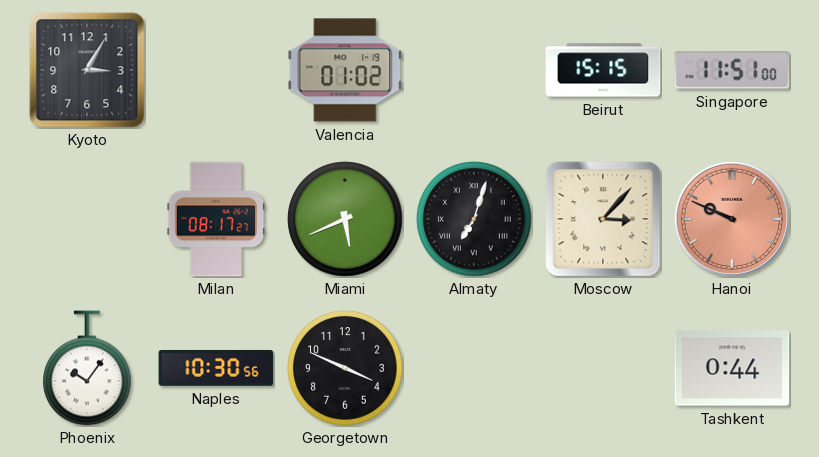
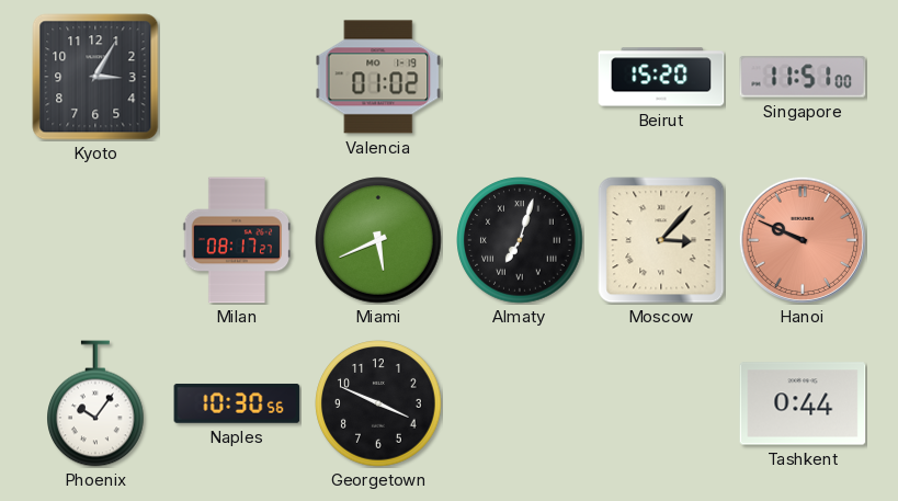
Beirut: 15:15 -> 15:20 (661, 77)
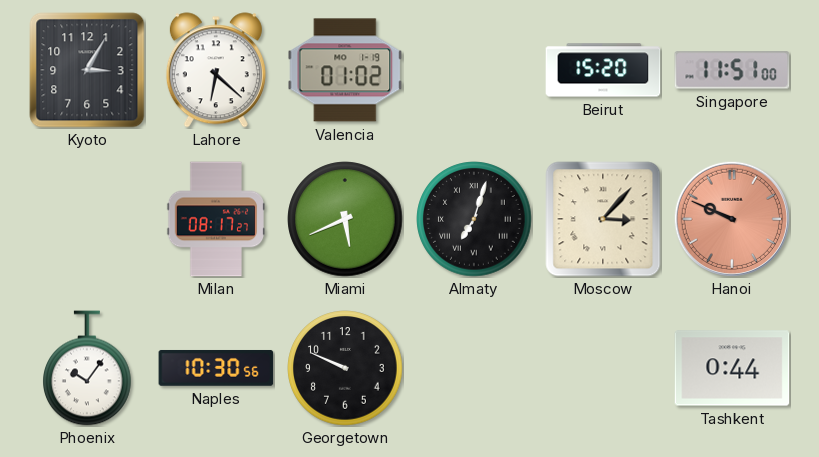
Lahore: none -> 6:22 (216, 70)
Georgetown: 3:49 -> 9:49 (345, 368)
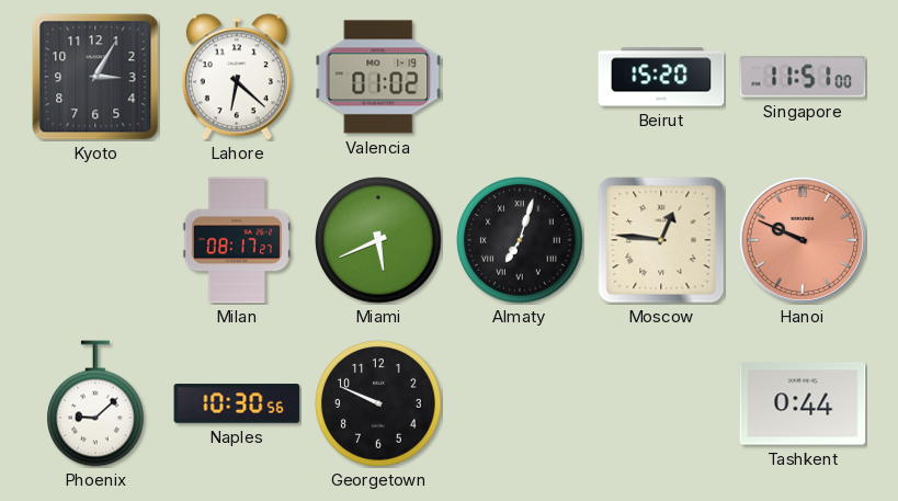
Moscow: 3:07 -> 12:46 (661, 240)
Phoenix: 10:06 -> 9:08 (96, 403)
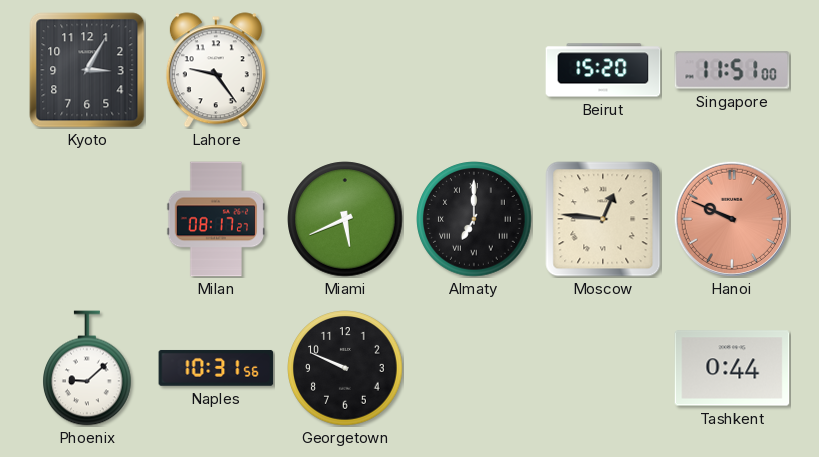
Lahore: 6:22 -> 9:24 (216, 70)
Valencia: 01:02 -> none (378, 77)
Almaty: 7:03 -> 7:00 (474, 219)
Naples: 10:30 -> 10:31 (216, 368)
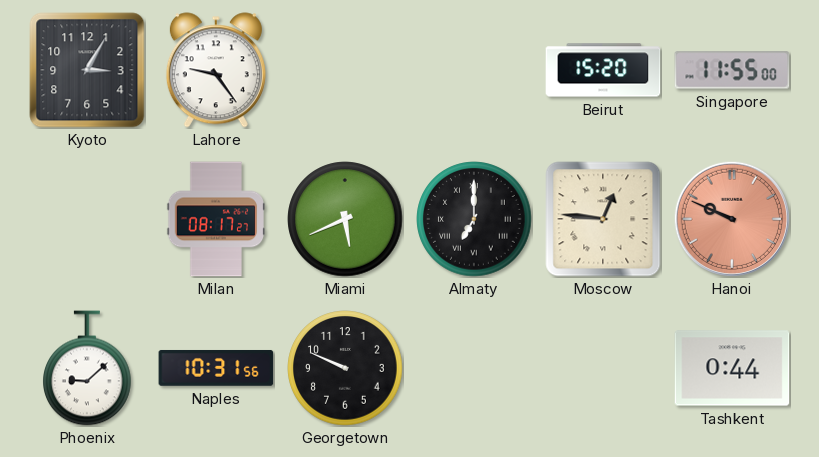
Singapore: 11:51 -> 11:55 (732, 70)
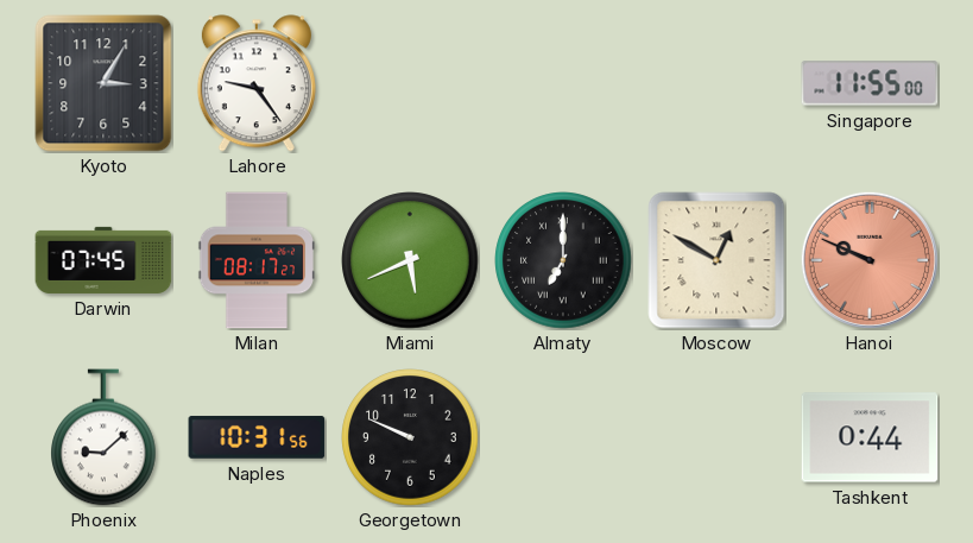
Beirut: 15:20 -> none (603, 70)
Darwin: none -> 07:45 (103, 260)
Moscow: 12:46 -> 12:50 (716, 260)
